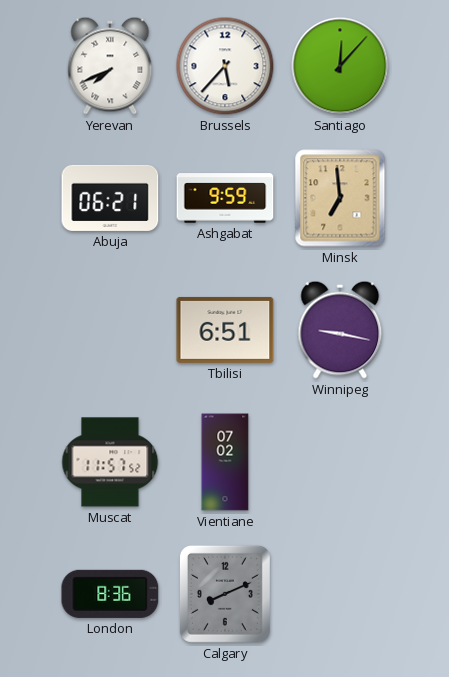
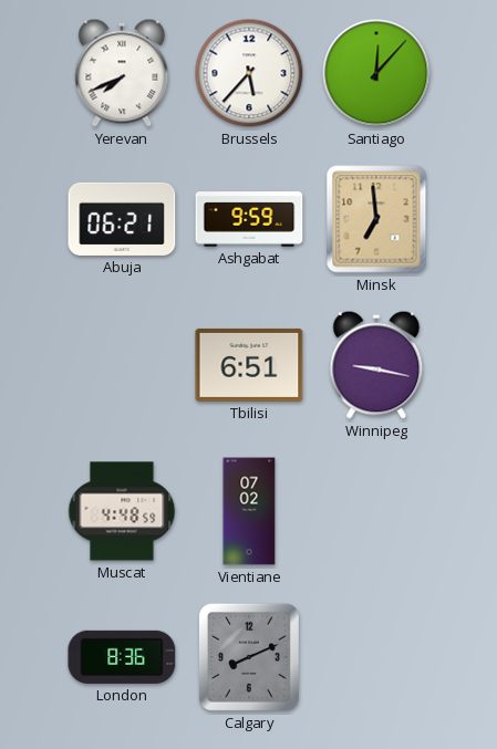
Muscat: 11:57 -> 4:48 (122, 511)
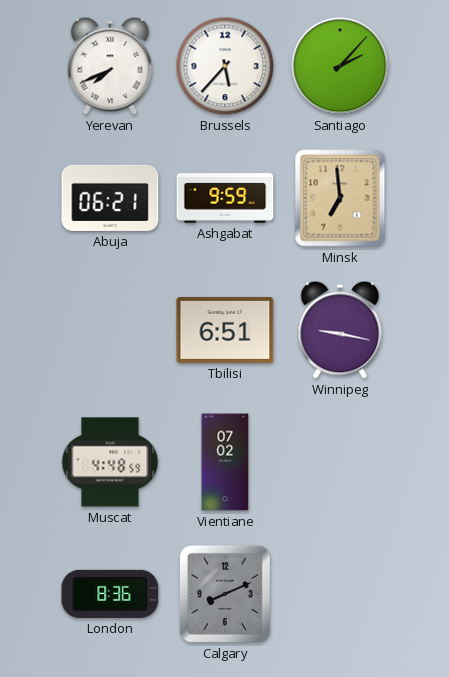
Santiago: 12:07 -> 2:07 (340, 66)
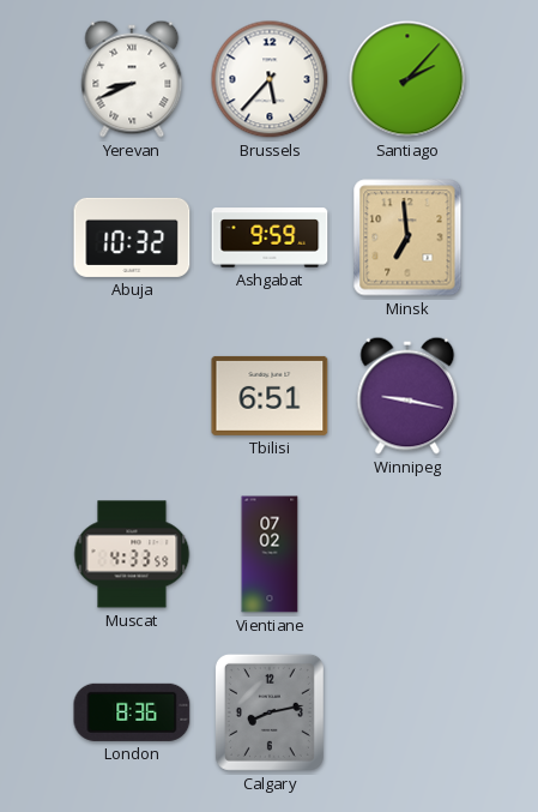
Yerevan: 7:41 -> 8:41 (132, 79)
Abuja: 06:21 -> 10:32 (132, 237)
Muscat: 4:48 -> 4:33 (132, 554)
Calgary: 8:11 -> 8:13 (270, 712)
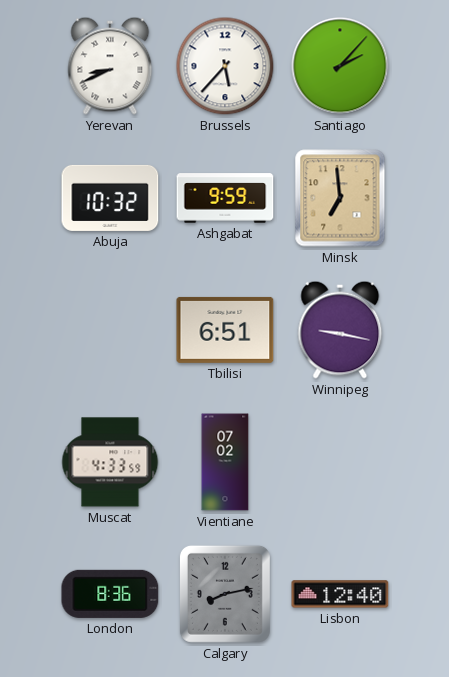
Lisbon: none -> 12:40 (340, 594)
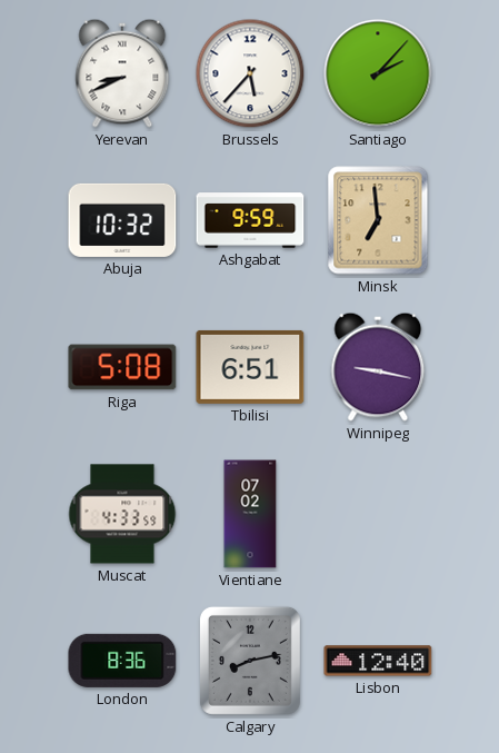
Riga: none -> 5:08 (122, 367)
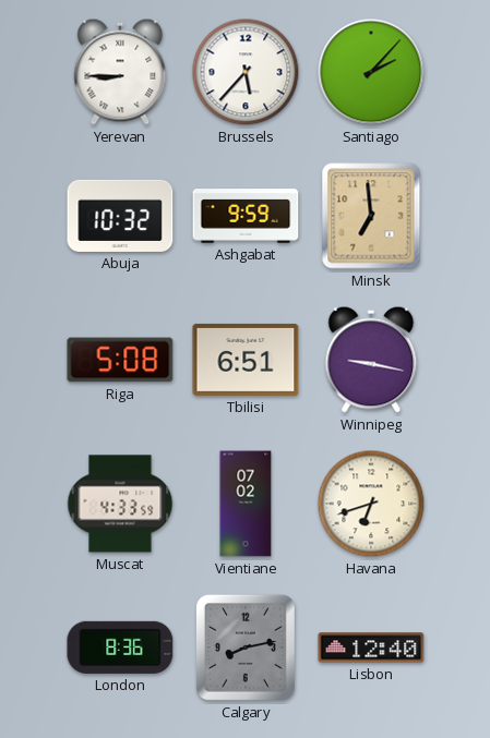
Yerevan: 8:41 -> 8:45 (120, 72)
Havana: none -> 6:42 (371, 504)
